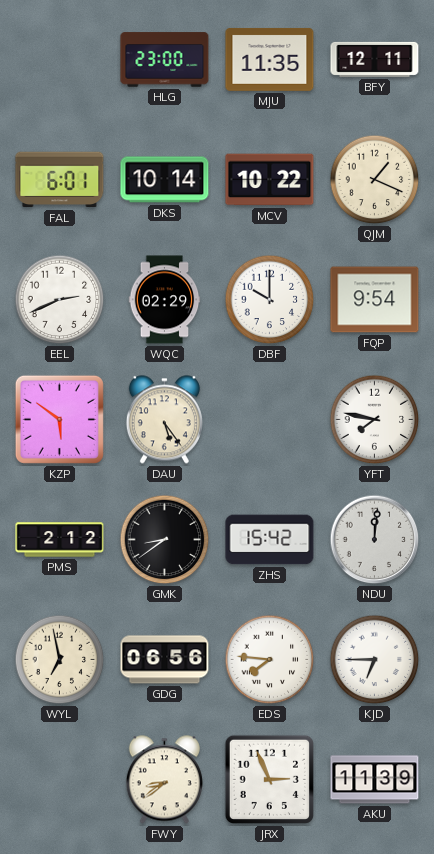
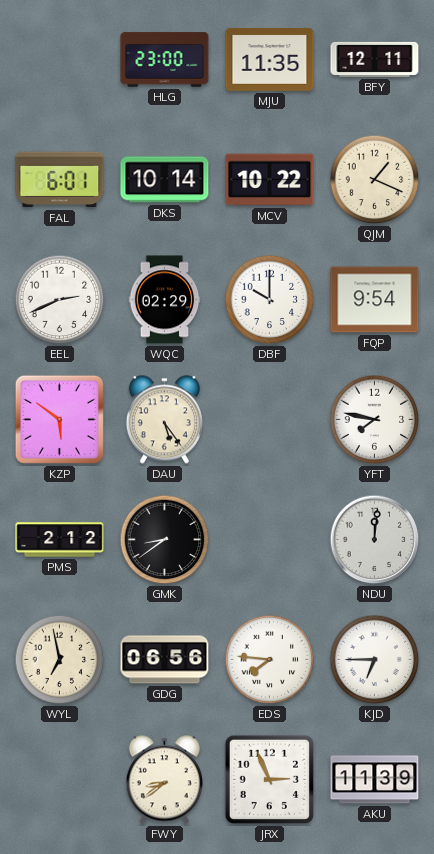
ZHS: 15:42 -> none (270, 540)
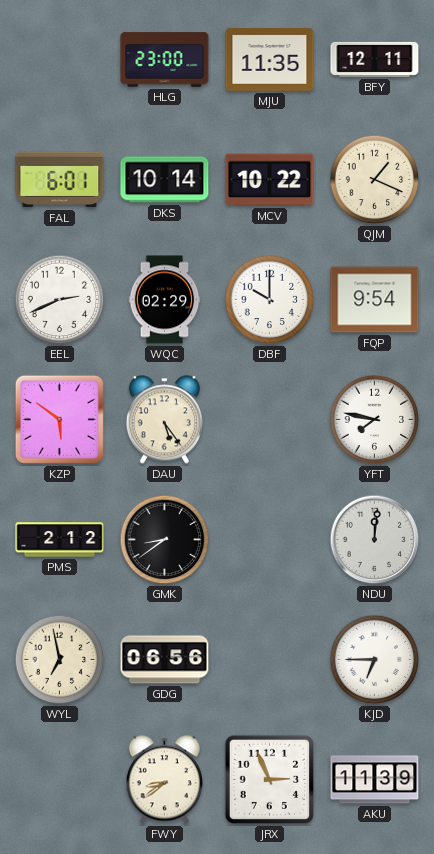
EDS: 7:46 -> none (270, 660)
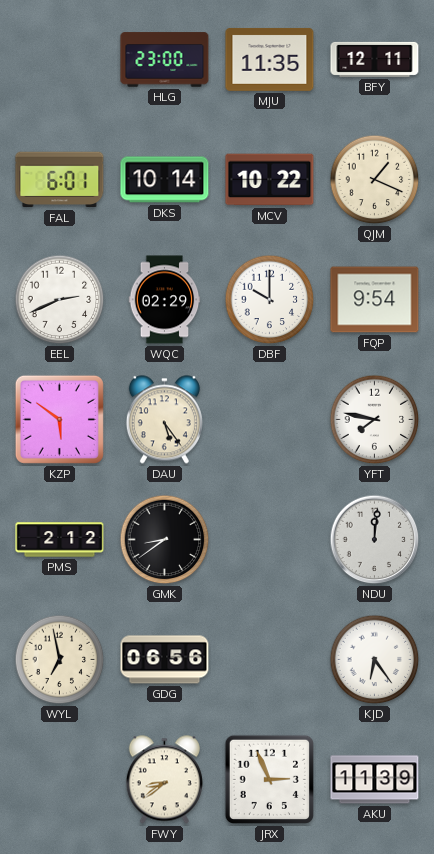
KJD: 6:45 -> 6:24 (375, 660)
